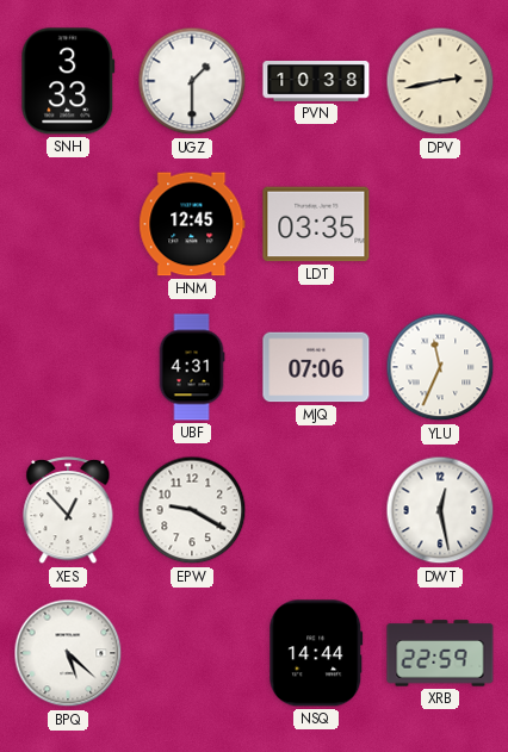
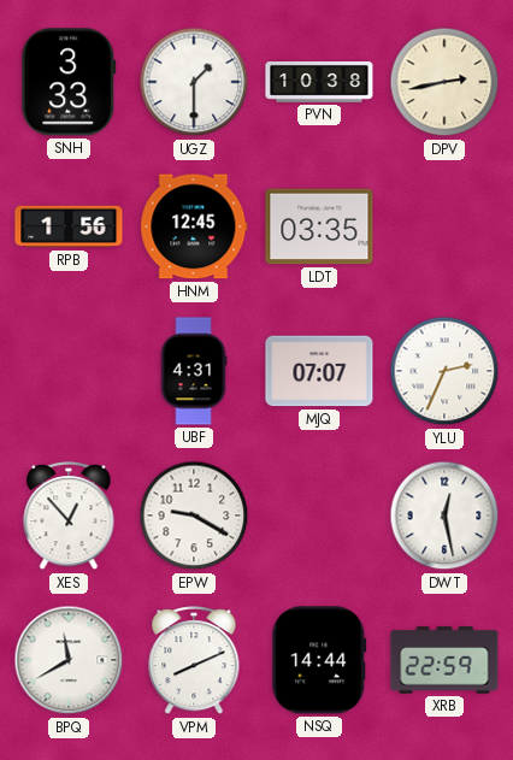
RPB: none -> 1:56 (69, 226)
MJQ: 07:06 -> 07:07 (319, 371)
YLU: 11:34 -> 2:34 (444, 371)
BPQ: 5:22 -> 11:40 (69, 660)
VPM: none -> 8:11 (194, 661)
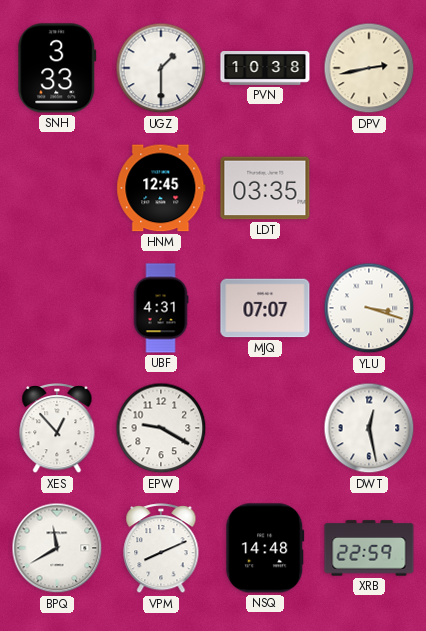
RPB: 1:56 -> none (69, 226)
YLU: 2:34 -> 3:18 (369, 308)
NSQ: 14:44 -> 14:48 (265, 548)
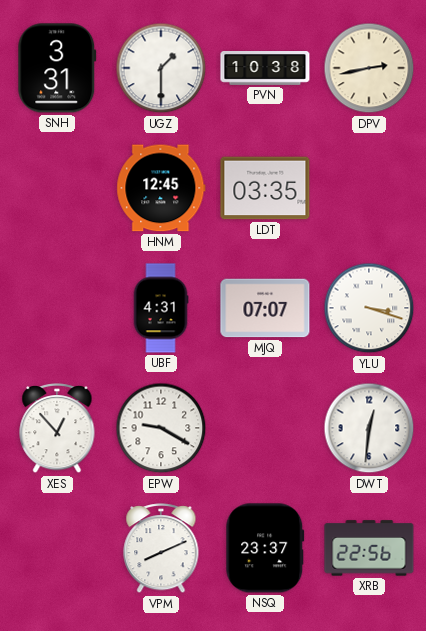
SNH: 3:33 -> 3:31 (57, 68)
DWT: 12:28 -> 12:31 (369, 428)
BPQ: 11:40 -> none (57, 548)
NSQ: 14:48 -> 23:37 (265, 548)
XRB: 22:59 -> 22:56 (369, 548)
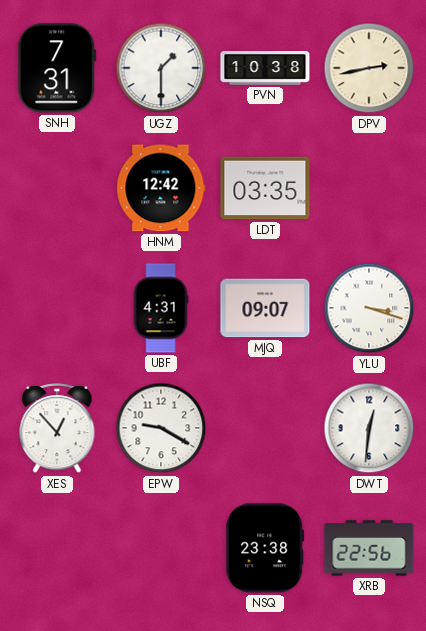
SNH: 3:31 -> 7:31 (57, 68)
HNM: 12:45 -> 12:42 (161, 188)
MJQ: 07:07 -> 09:07 (265, 308)
VPM: 8:11 -> none (161, 549)
NSQ: 23:37 -> 23:38 (265, 548)
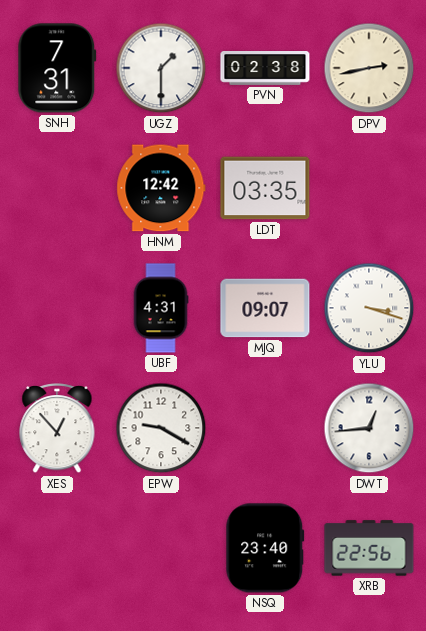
PVN: 10:38 -> 02:38 (265, 69)
DWT: 12:31 -> 12:44 (369, 428)
NSQ: 23:38 -> 23:40 (265, 548)
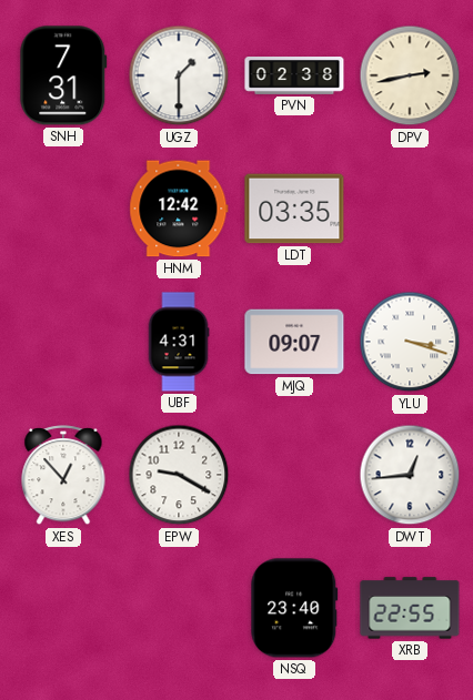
XRB: 22:56 -> 22:55 (410, 608)
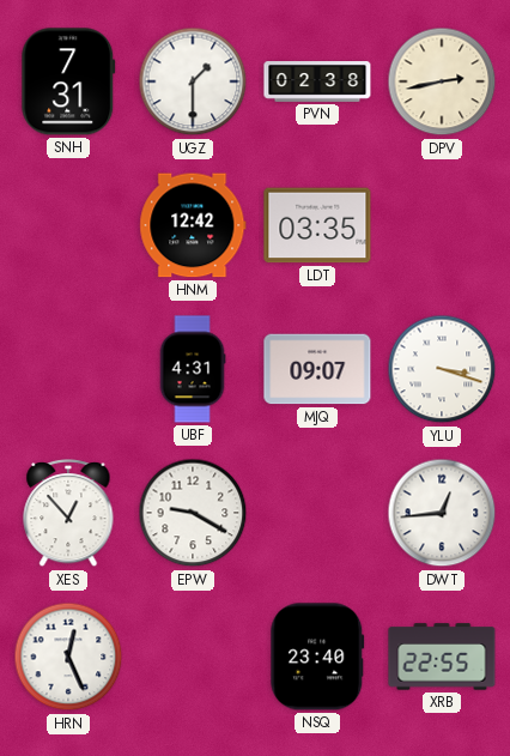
HRN: none -> 12:26 (68, 657)
